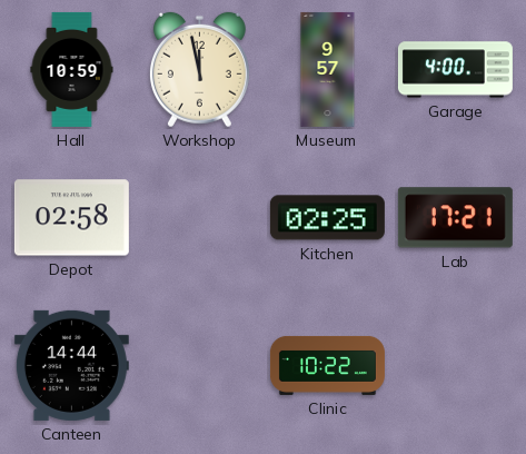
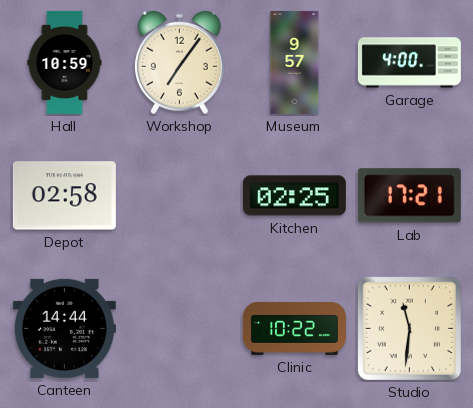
Workshop: 11:58 -> 7:06 (179, 63)
Studio: none -> 11:31 (409, 328)
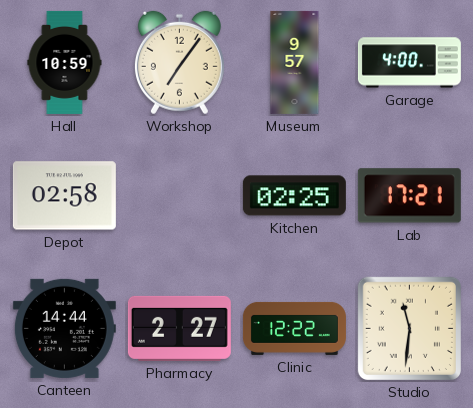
Pharmacy: none -> 2:27 (179, 328)
Clinic: 10:22 -> 12:22 (294, 328)
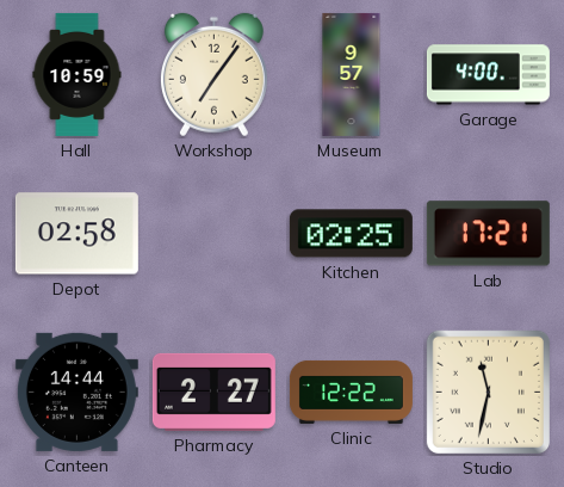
Studio: 11:31 -> 11:32 (488, 392)
